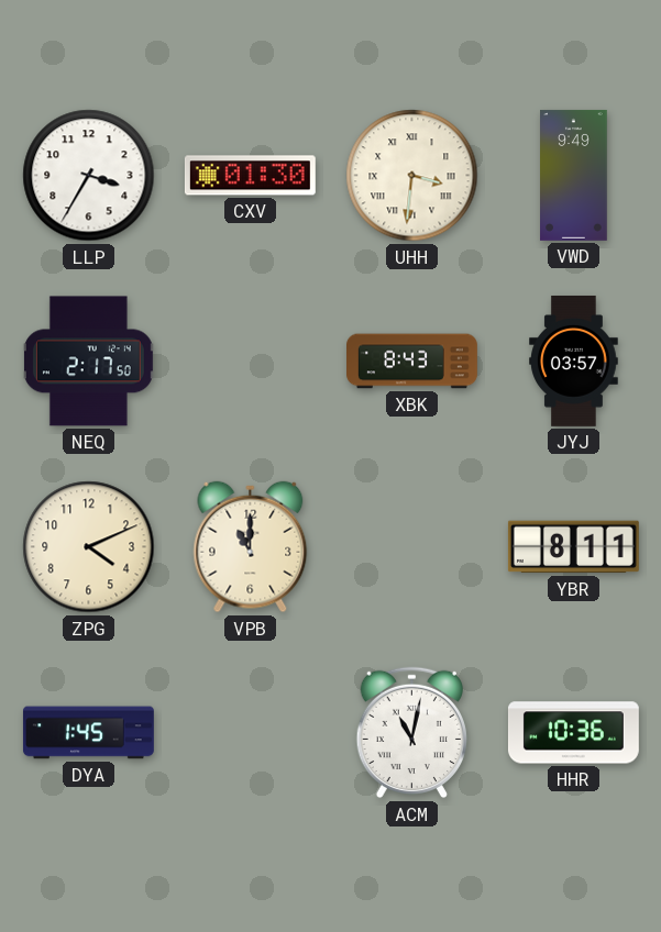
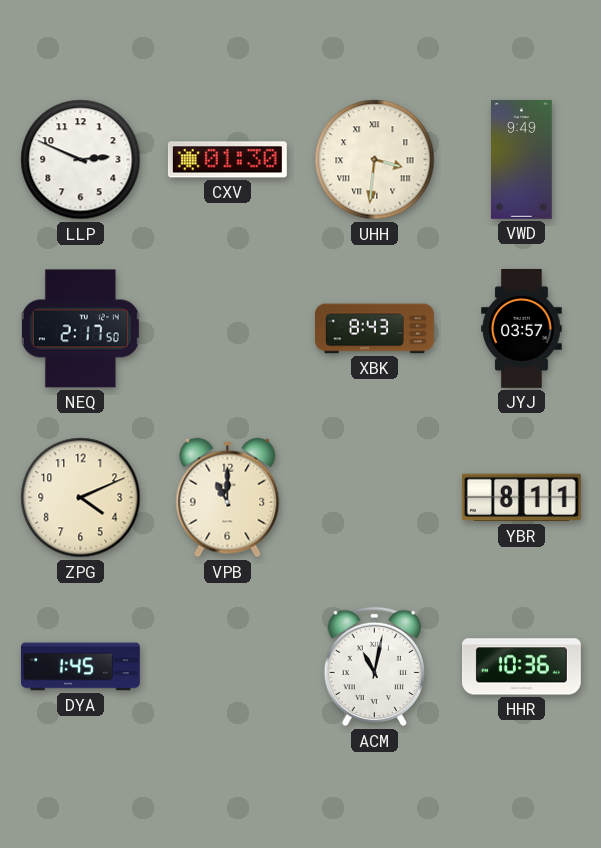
LLP: 3:35 -> 2:49 (81, 160)
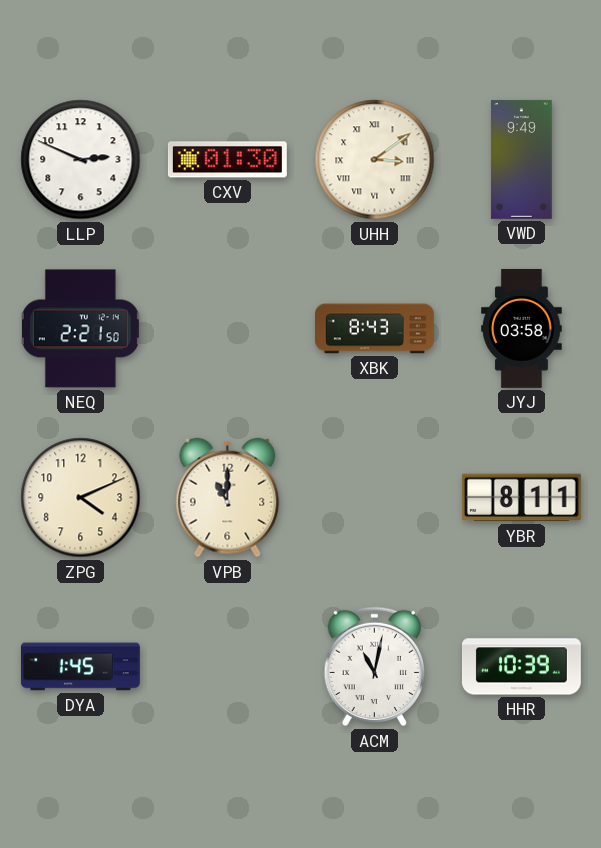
UHH: 3:31 -> 3:09 (375, 160)
NEQ: 2:17 -> 2:21 (80, 329)
JYJ: 03:57 -> 03:58 (522, 328)
HHR: 10:36 -> 10:39 (521, 667)
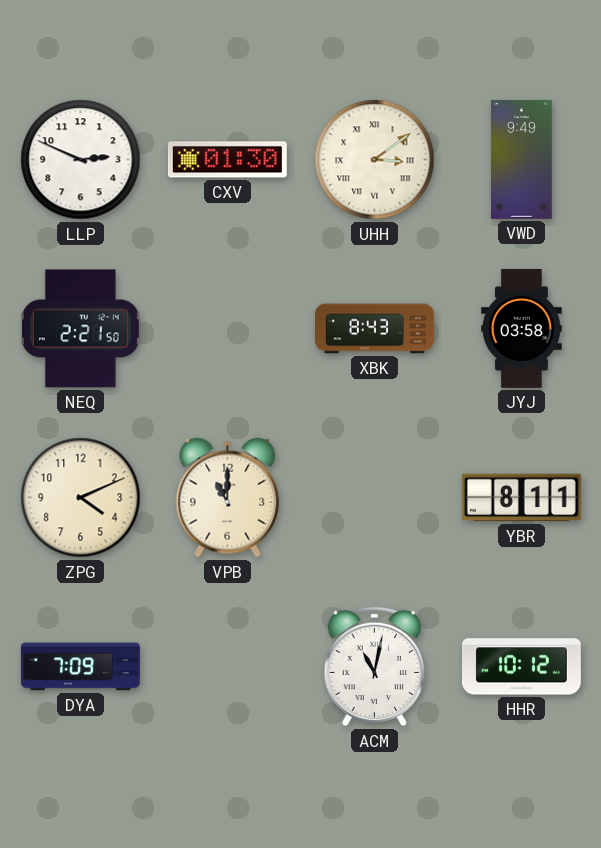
DYA: 1:45 -> 7:09 (80, 667)
HHR: 10:39 -> 10:12 (521, 667)
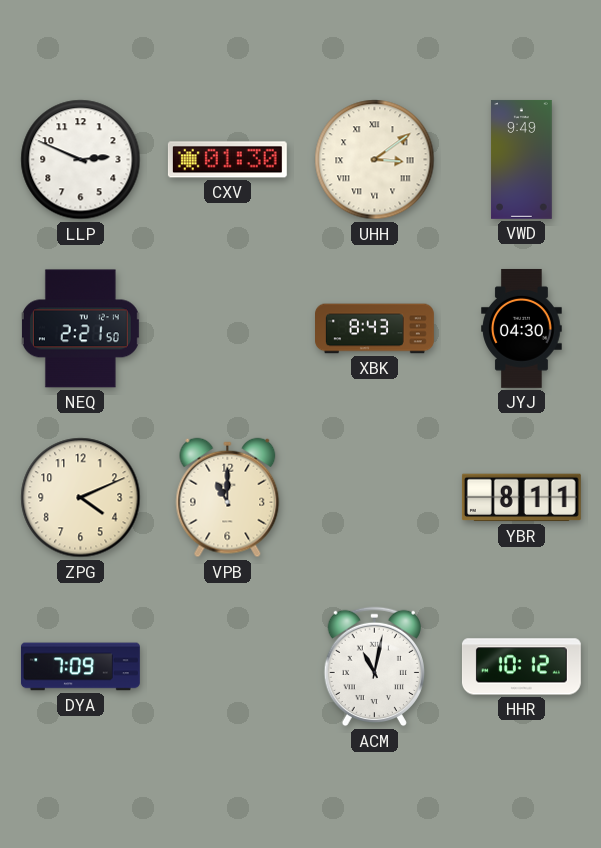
JYJ: 03:58 -> 04:30 (522, 328)
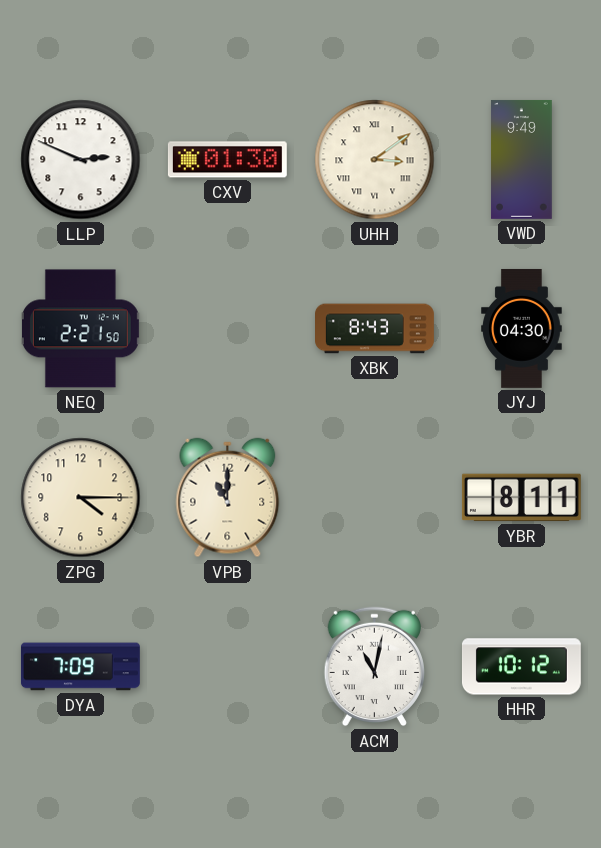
ZPG: 4:11 -> 4:15 (81, 498)
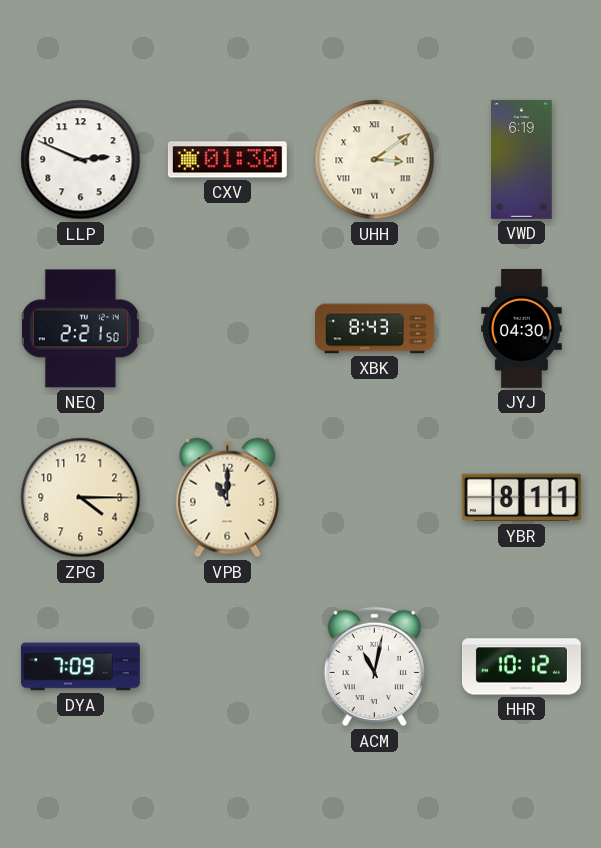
VWD: 9:49 -> 6:19 (522, 159)
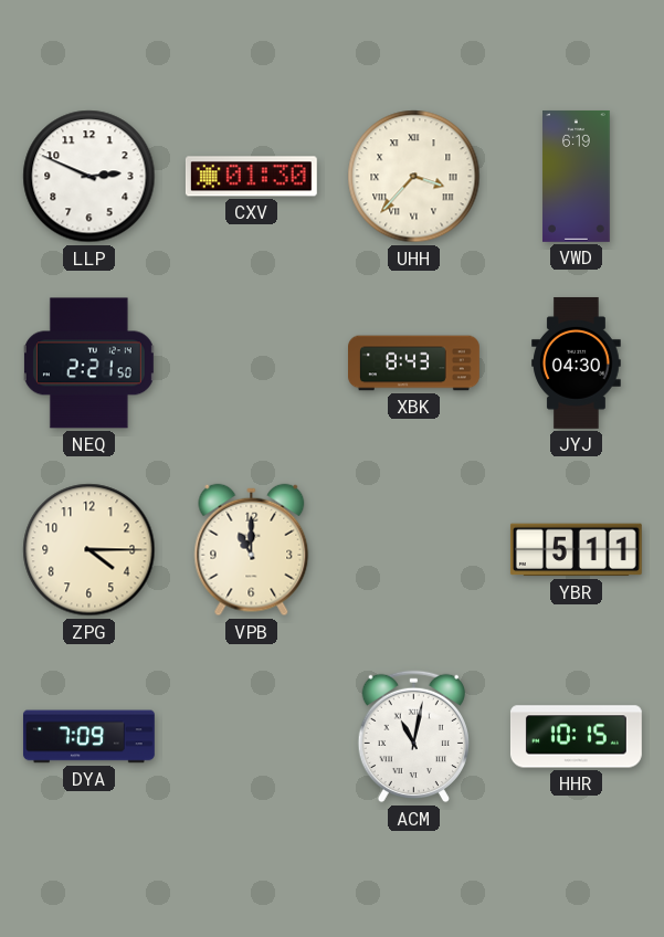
UHH: 3:09 -> 3:37 (414, 177)
YBR: 8:11 -> 5:11 (576, 550)
HHR: 10:12 -> 10:15 (576, 737)
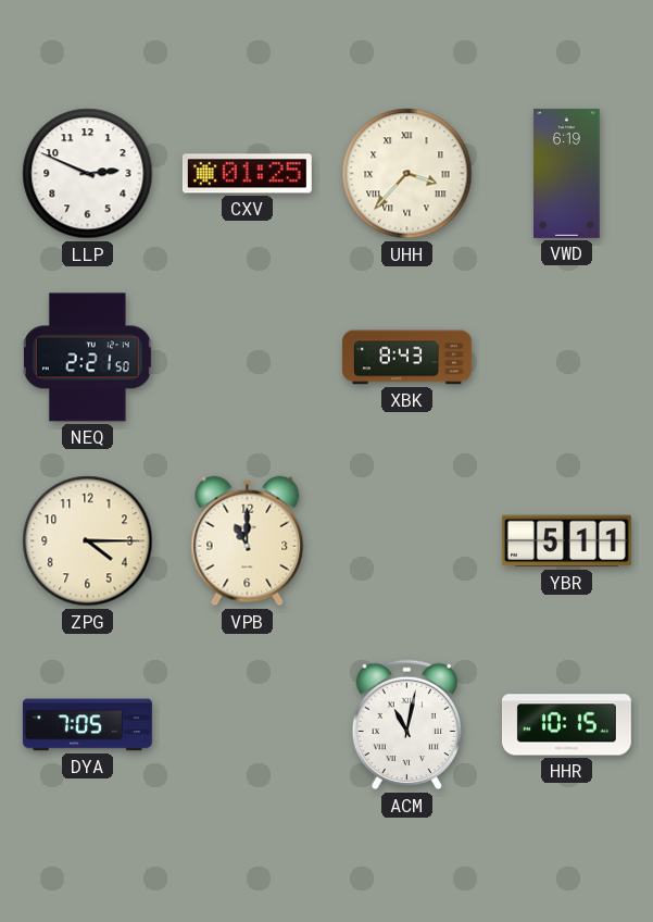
CXV: 01:30 -> 01:25 (247, 174)
JYJ: 04:30 -> none (577, 362)
DYA: 7:09 -> 7:05 (87, 725)
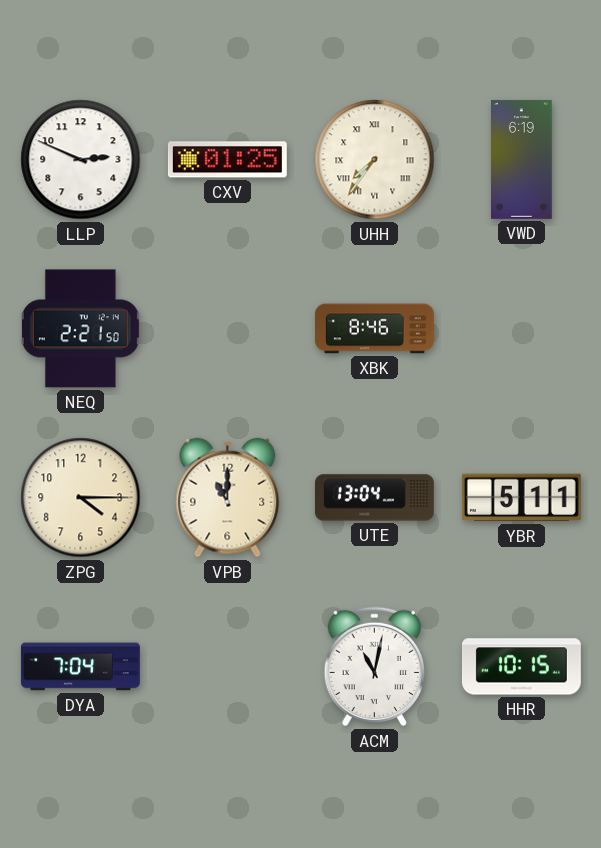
UHH: 3:37 -> 7:36 (375, 160)
XBK: 8:43 -> 8:46 (375, 329)
UTE: none -> 13:04 (374, 498)
DYA: 7:05 -> 7:04 (80, 667)
